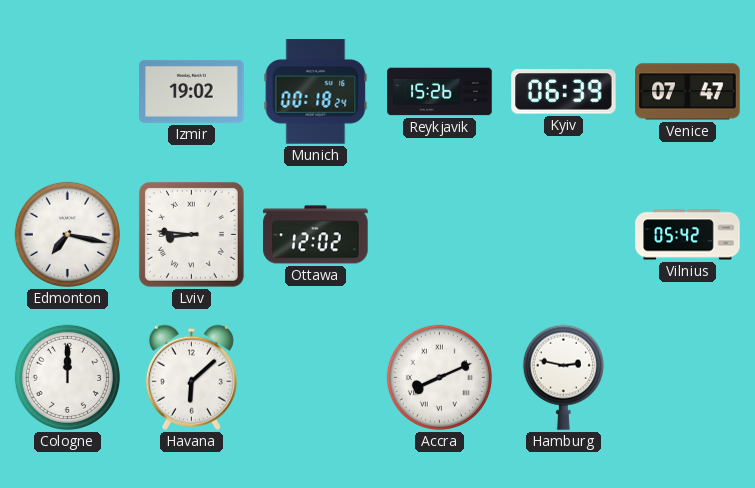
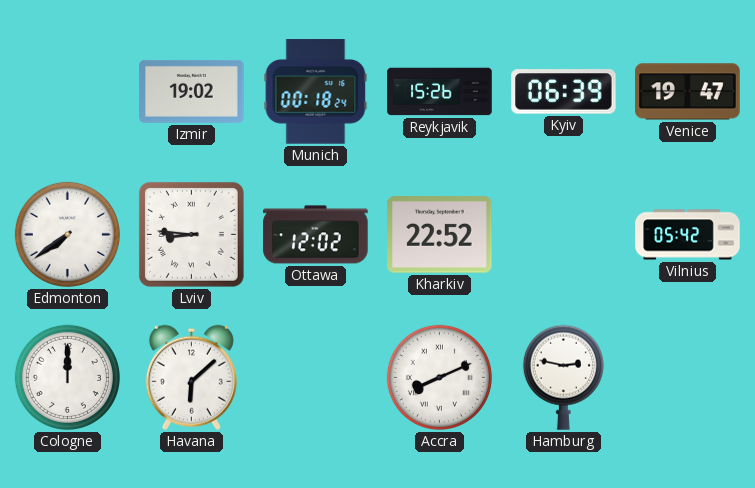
Venice: 07:47 -> 19:47 (688, 92)
Edmonton: 7:17 -> 7:39 (67, 234)
Kharkiv: none -> 22:52 (440, 235)
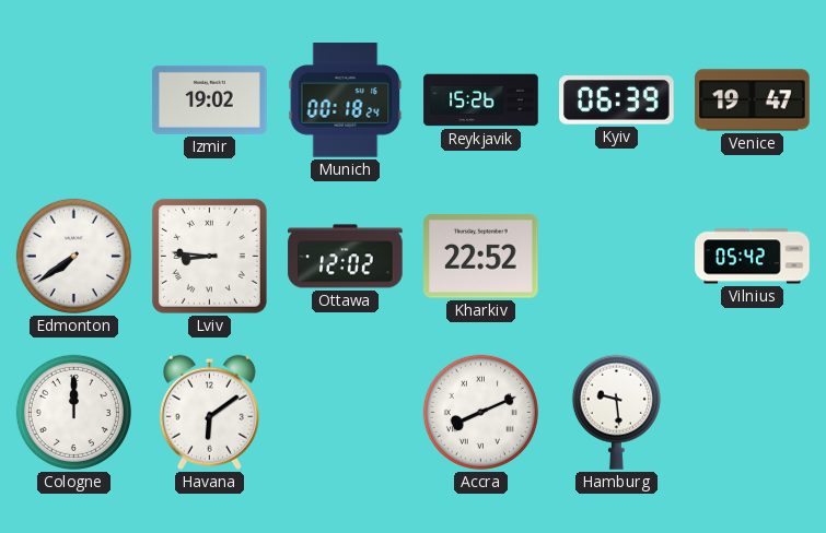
Havana: 6:08 -> 6:09 (209, 412)
Hamburg: 2:47 -> 9:29 (616, 412)
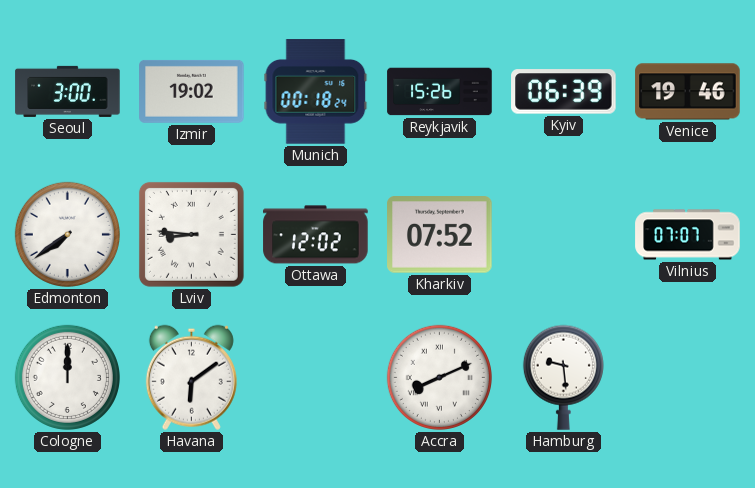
Seoul: none -> 3:00 (68, 91)
Venice: 19:47 -> 19:46 (688, 92)
Kharkiv: 22:52 -> 07:52 (440, 235)
Vilnius: 05:42 -> 07:07 (688, 235)
